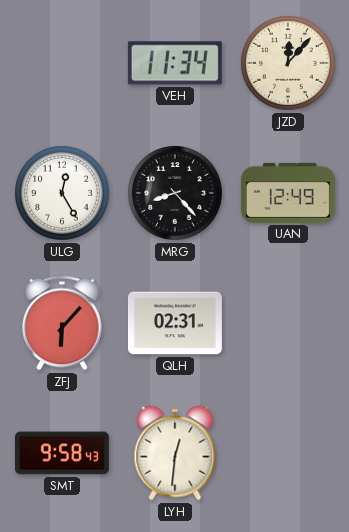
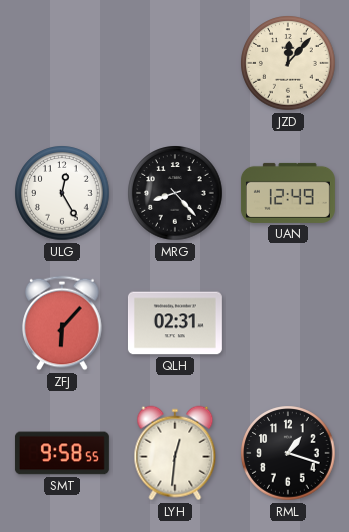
VEH: 11:34 -> none (175, 63)
SMT: 9:58:43 -> 9:58:55 (62, 453)
RML: none -> 1:18 (288, 453)
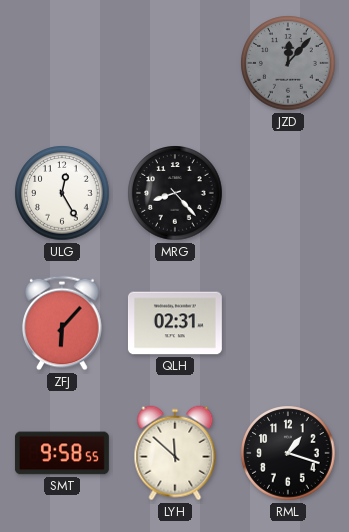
JZD dial: cream -> grey (288, 63)
UAN: 12:49 -> none (288, 193)
LYH: 12:31 -> 11:52 (175, 453)
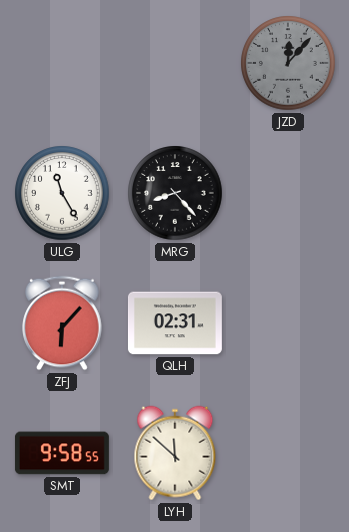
ULG: 12:25 -> 11:25 (62, 193)
RML: 1:18 -> none (288, 453)
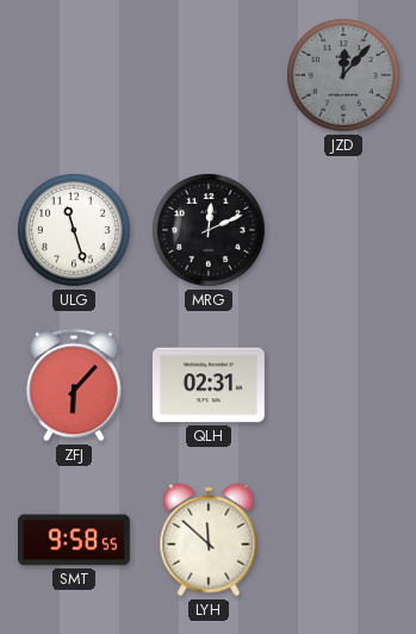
ULG: 11:25 -> 11:27 (74, 230)
MRG: 8:23 -> 12:11 (209, 230)
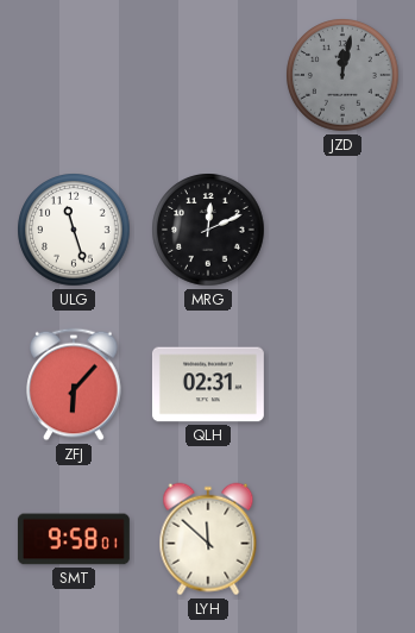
JZD: 12:07 -> 12:02 (342, 75)
SMT: 9:58:55 -> 9:58:01 (74, 539)
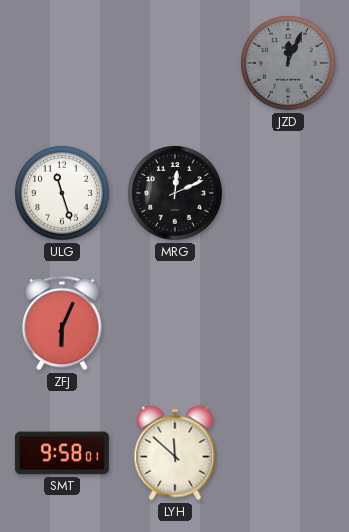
JZD: 12:02 -> 12:04 (288, 63)
ZFJ: 6:07 -> 6:04 (62, 323)
QLH: 02:31 -> none (208, 384)
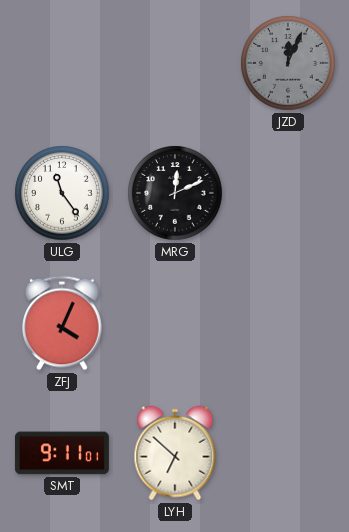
ULG: 11:27 -> 11:24 (62, 193)
ZFJ: 6:04 -> 4:04 (62, 323)
SMT: 9:58 -> 9:11 (62, 453)
LYH: 11:52 -> 6:52 (175, 453)
